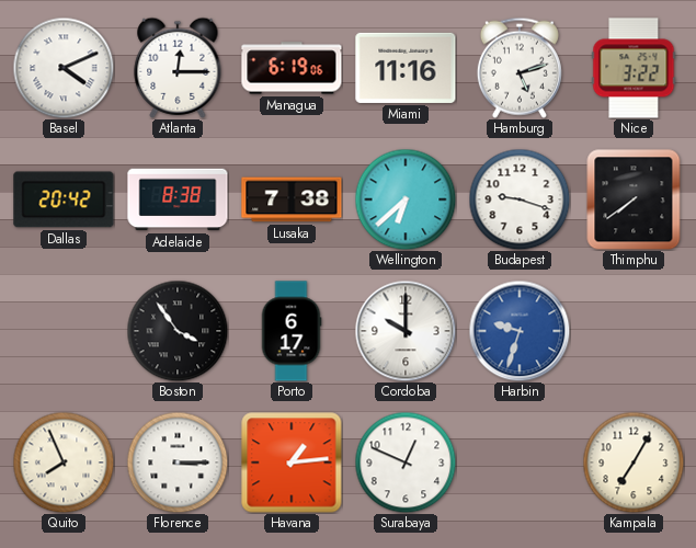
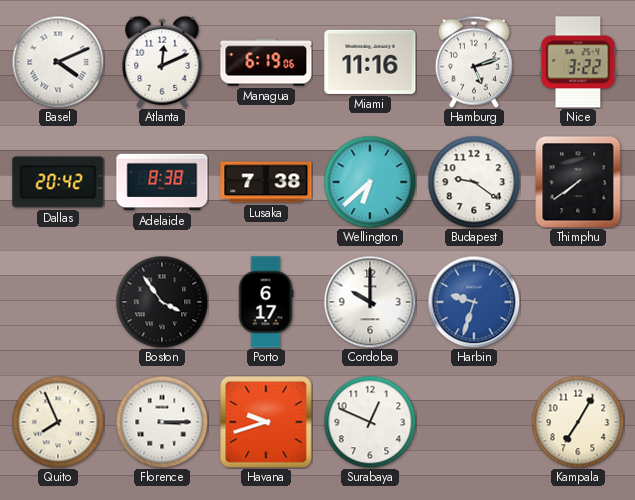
Atlanta: 12:15 -> 12:11 (162, 62)
Budapest: 9:18 -> 9:21 (474, 182)
Havana: 1:14 -> 9:42 (266, 422)
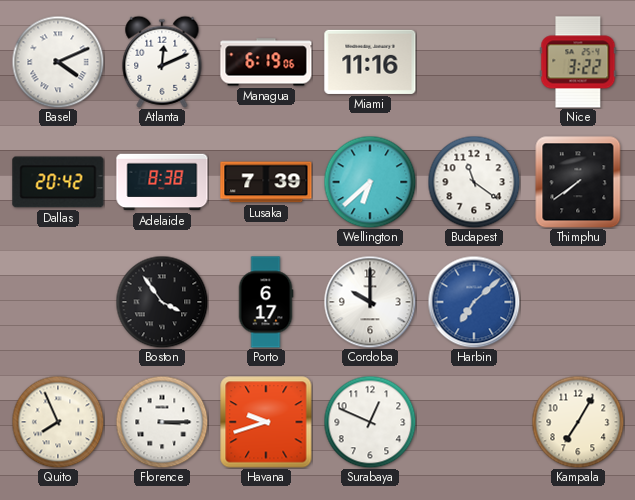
Hamburg: 5:12 -> none (474, 62)
Lusaka: 7:38 -> 7:39 (266, 182)
Budapest: 9:21 -> 11:21 (474, 182)
Harbin: 9:33 -> 7:08 (474, 302)
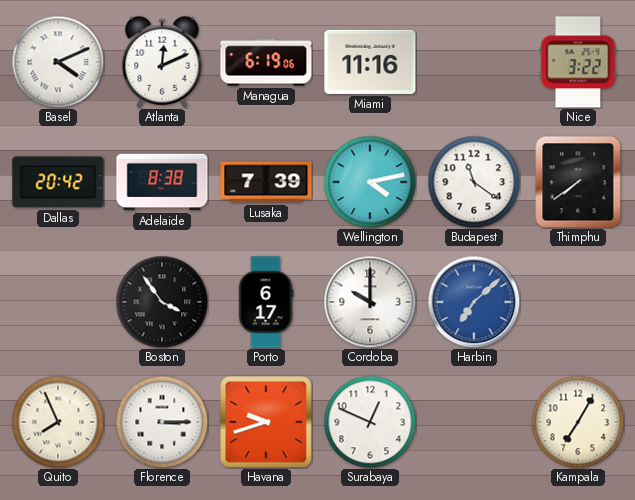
Wellington: 6:38 -> 4:13 (370, 182)
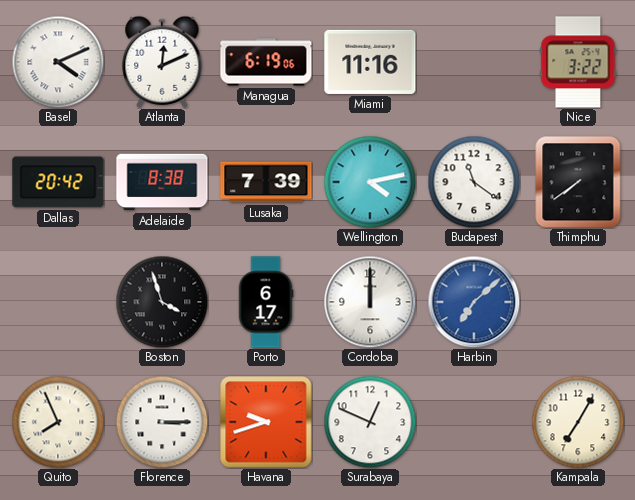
Boston: 3:54 -> 3:57 (162, 302)
Cordoba: 10:00 -> 12:00 (370, 302)
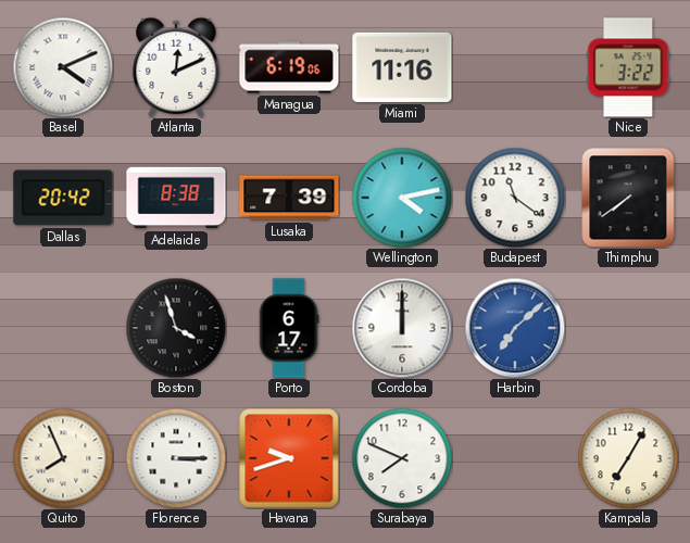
Surabaya: 12:49 -> 7:49 (402, 458)
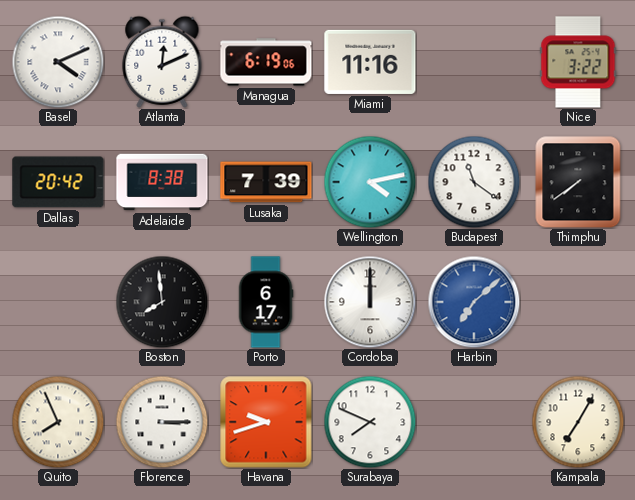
Boston: 3:57 -> 7:59 (162, 302)
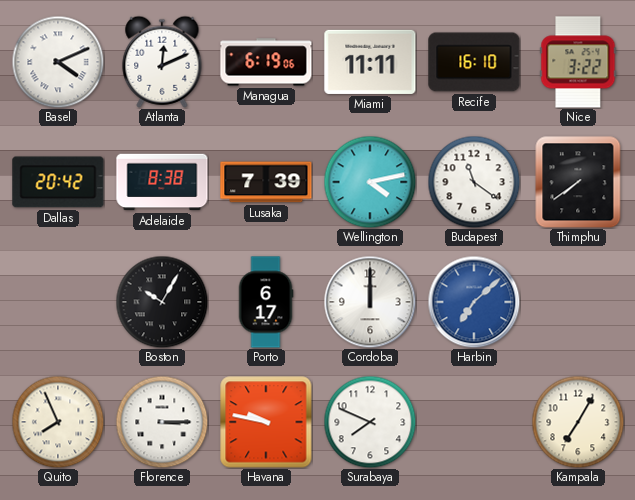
Miami: 11:16 -> 11:11 (370, 62)
Recife: none -> 16:10 (474, 62)
Boston: 7:59 -> 10:05 (162, 302)
Havana: 9:42 -> 9:47 (266, 422)
